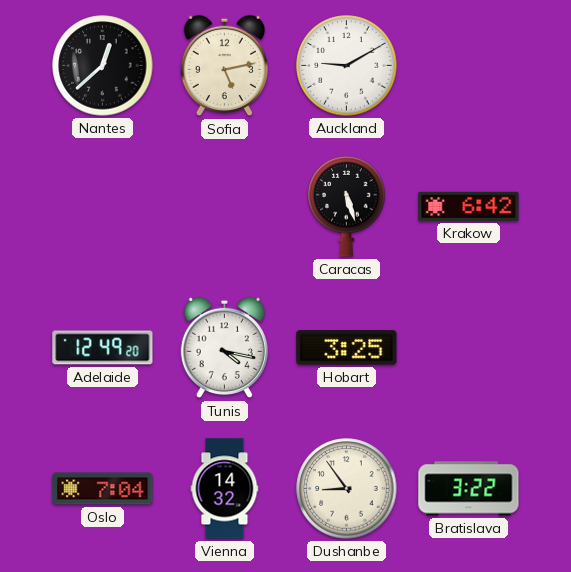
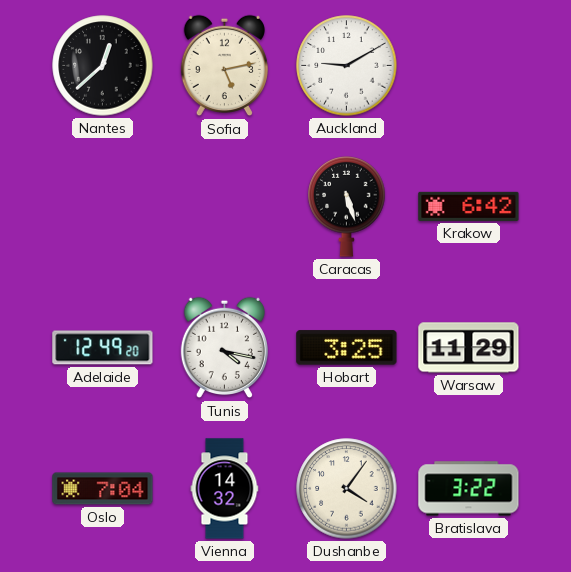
Warsaw: none -> 11:29 (469, 348)
Dushanbe: 8:54 -> 4:06 (347, 489)
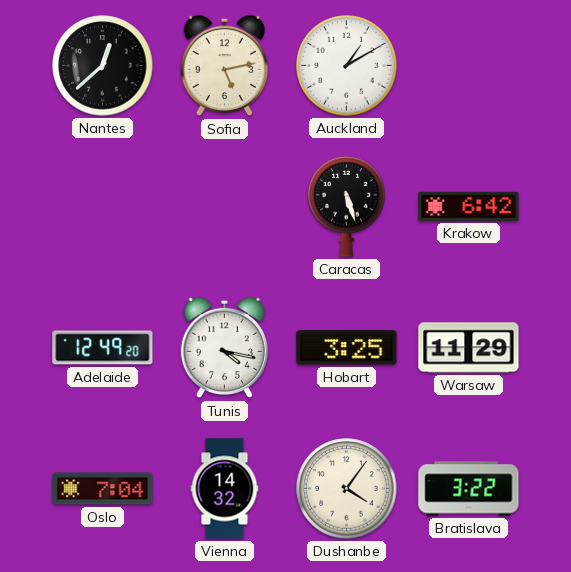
Auckland: 9:10 -> 1:10 (347, 66)
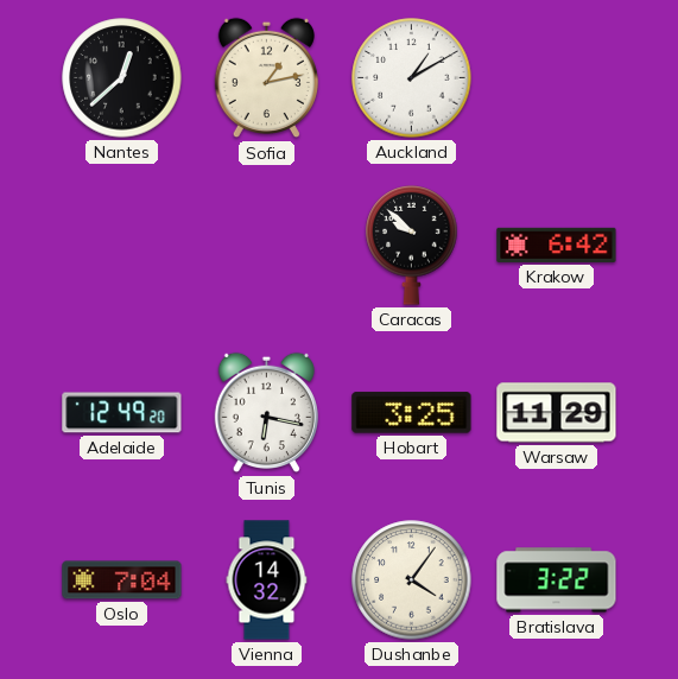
Sofia: 5:13 -> 1:13 (266, 78)
Caracas: 5:27 -> 9:52 (412, 246)
Tunis: 4:17 -> 6:17 (266, 413)
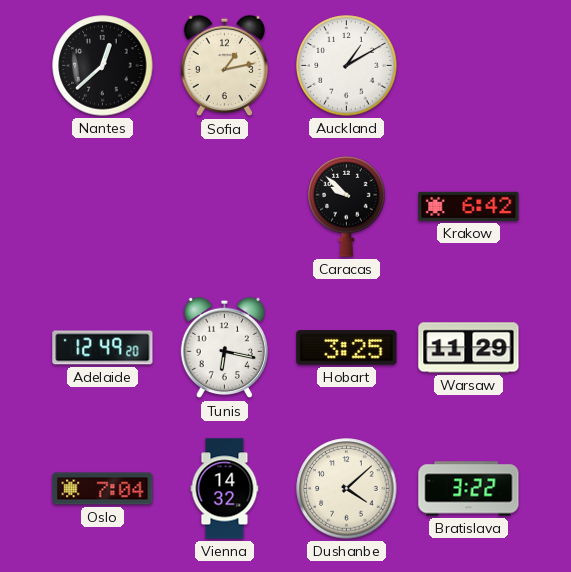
Dushanbe: 4:06 -> 4:08 (347, 489)
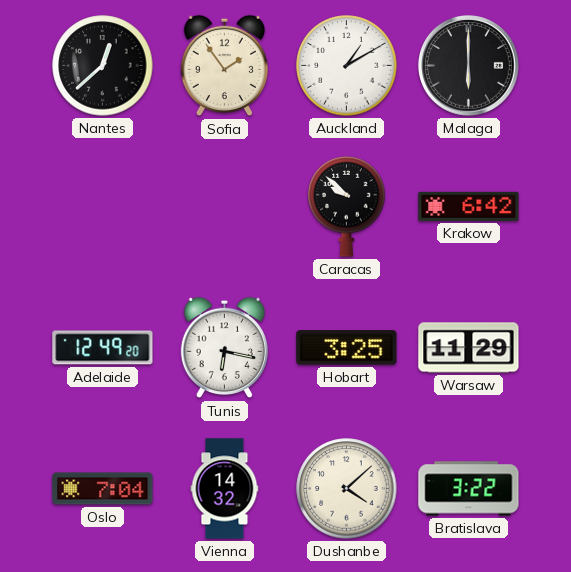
Sofia: 1:13 -> 1:54 (224, 66)
Malaga: none -> 6:00 (469, 66)
